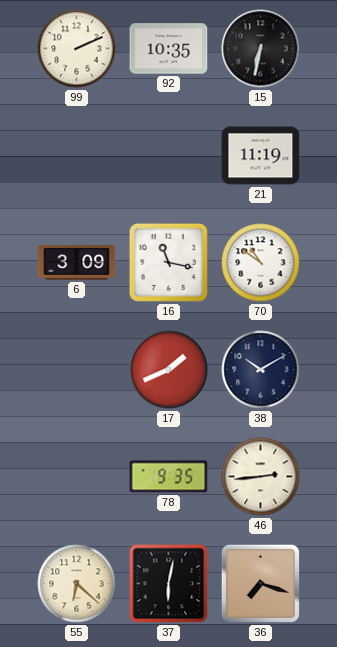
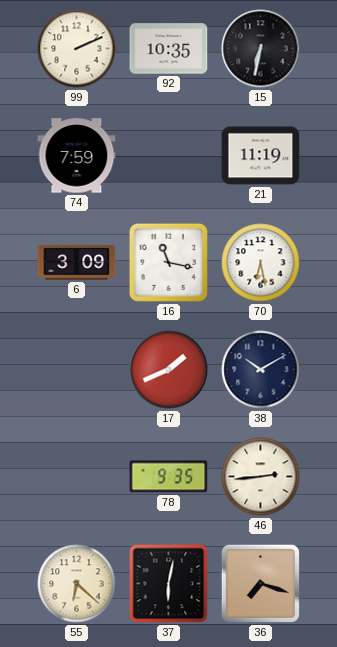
74: none -> 7:59 (77, 156)
70: 10:51 -> 6:28 (261, 263)
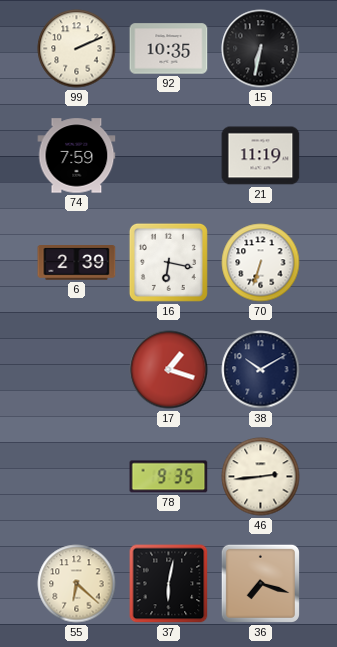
6: 3:09 -> 2:39 (77, 263)
16: 11:17 -> 6:17 (168, 262)
70: 6:28 -> 6:33 (261, 263)
17: 1:41 -> 1:18 (169, 370)
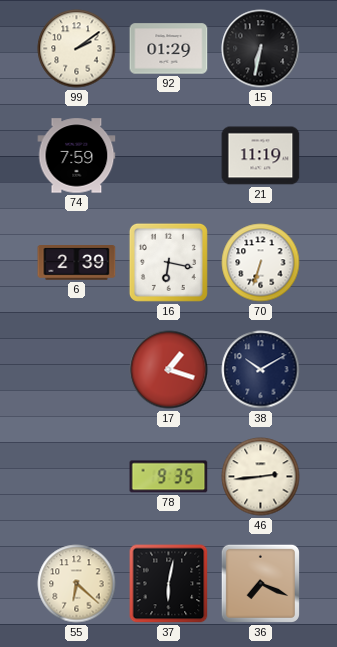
99: 2:11 -> 2:09 (77, 49)
92: 10:35 -> 01:29 (169, 49)
36: 7:18 -> 7:19 (260, 583)
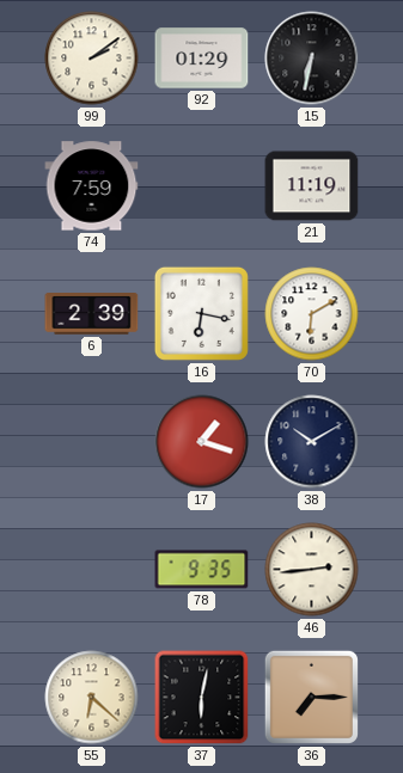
70: 6:33 -> 6:10 (312, 314)
36: 7:19 -> 7:15 (311, 697)
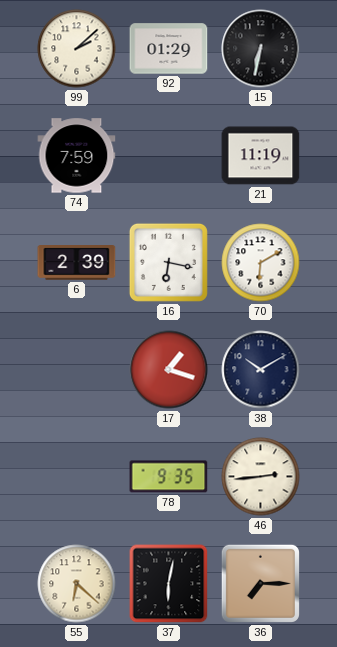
99: 2:09 -> 2:08 (77, 49)
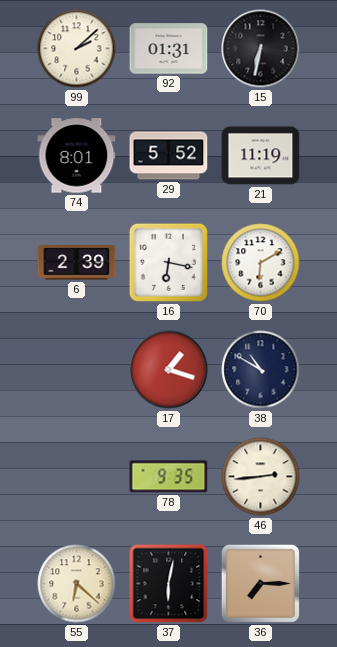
92: 01:29 -> 01:31 (169, 49)
74: 7:59 -> 8:01 (77, 156)
29: none -> 5:52 (169, 156)
38: 10:10 -> 10:50 (261, 370)
